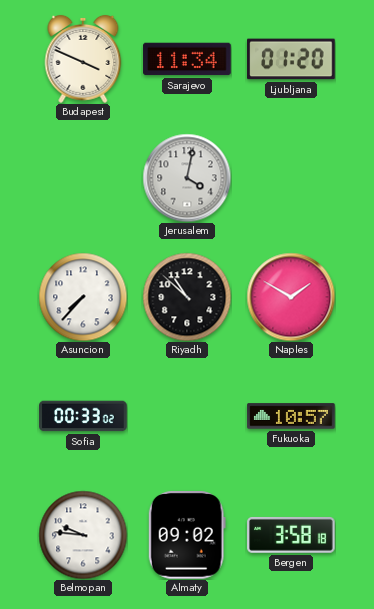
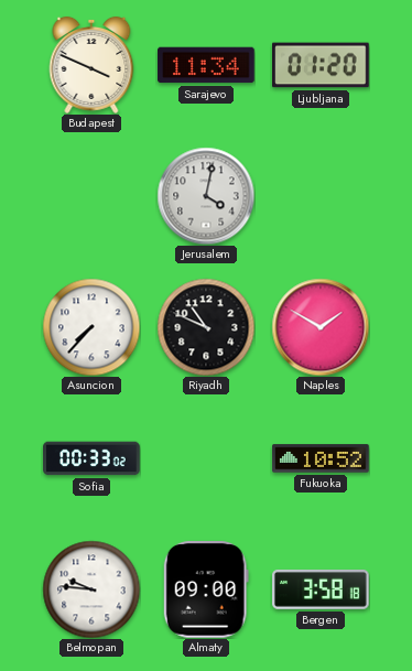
Riyadh: 10:52 -> 10:49 (206, 327)
Fukuoka: 10:57 -> 10:52 (321, 458)
Almaty: 09:02 -> 09:00 (206, 591)
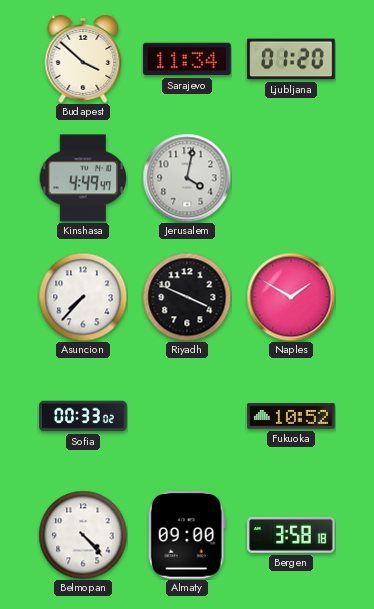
Budapest: 3:49 -> 3:52 (83, 59)
Kinshasa: none -> 4:49 (83, 178)
Riyadh: 10:49 -> 3:49 (187, 297)
Belmopan: 9:46 -> 4:23 (83, 535)
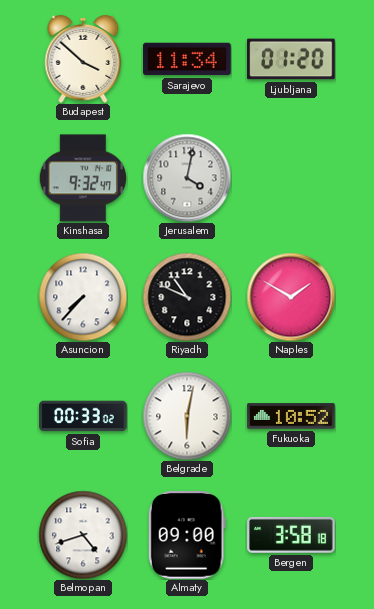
Kinshasa: 4:49 -> 9:32 (83, 178)
Riyadh: 3:49 -> 10:49 (187, 297)
Belgrade: none -> 6:02 (187, 416)
Belmopan: 4:23 -> 4:42 (83, 535)
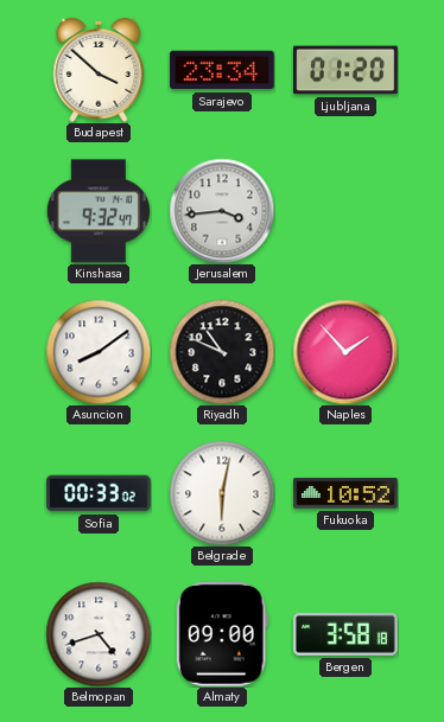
Sarajevo: 11:34 -> 23:34 (222, 70)
Jerusalem: 4:02 -> 3:44 (222, 211)
Asuncion: 7:37 -> 8:09 (99, 352)
Naples: 1:50 -> 1:53 (345, 352)
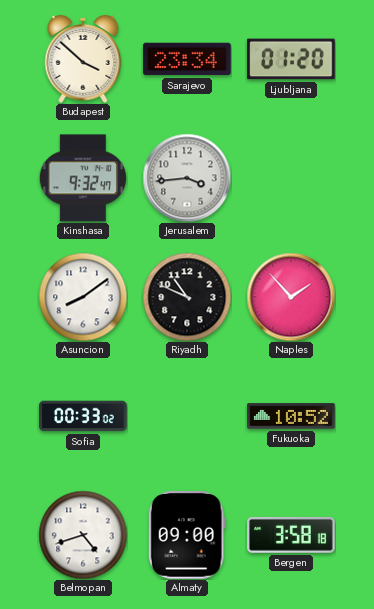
Belgrade: 6:02 -> none (222, 493)
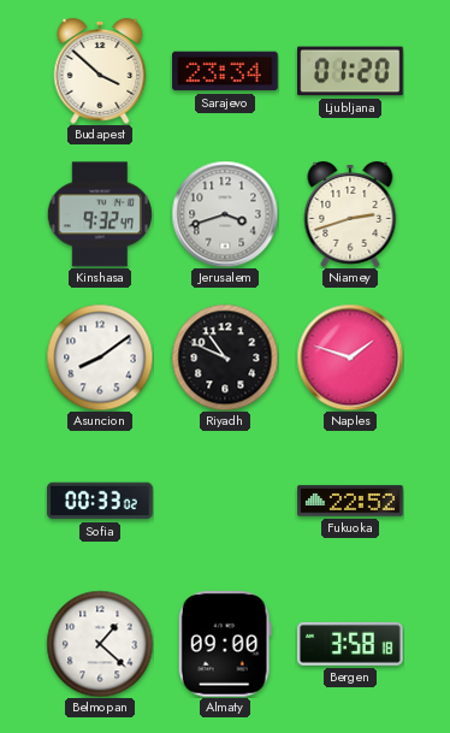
Jerusalem: 3:44 -> 3:42 (225, 214)
Niamey: none -> 2:42 (350, 214)
Naples: 1:53 -> 1:48 (350, 357)
Fukuoka: 10:52 -> 22:52 (350, 501)
Belmopan: 4:42 -> 1:22 (100, 644)
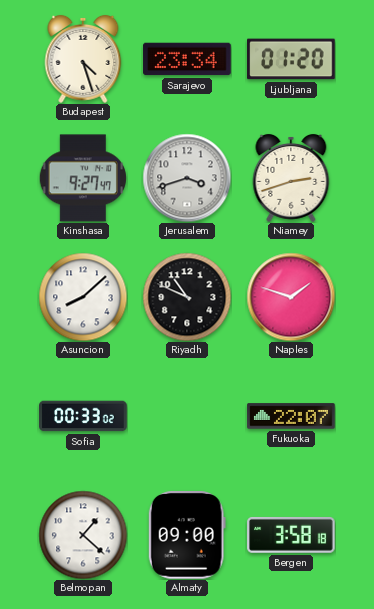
Budapest: 3:52 -> 4:27 (83, 59)
Kinshasa: 9:32 -> 9:27 (83, 178)
Asuncion: 8:09 -> 8:08 (83, 297)
Fukuoka: 22:52 -> 22:07 (291, 416)
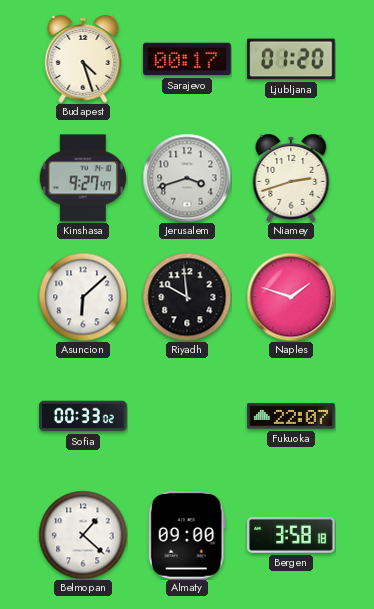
Sarajevo: 23:34 -> 00:17 (187, 59)
Asuncion: 8:08 -> 6:08 (83, 297)
Riyadh: 10:49 -> 9:59 (187, 297)
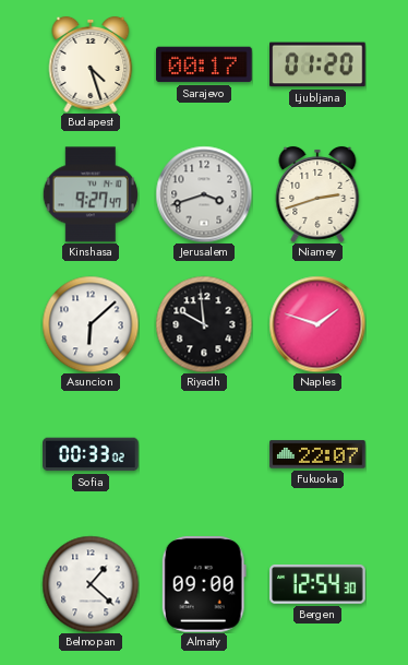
Bergen: 3:58 -> 12:54 (317, 584)
